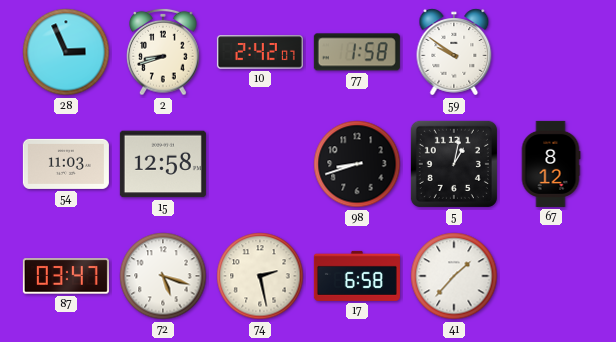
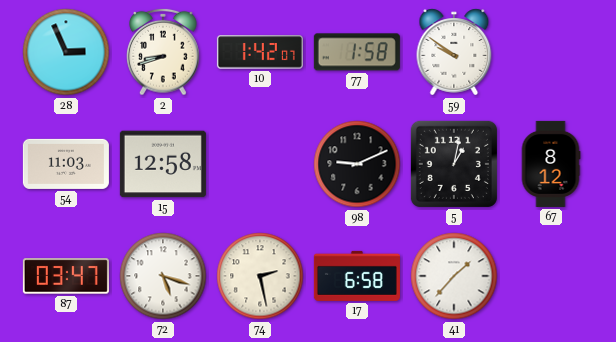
10: 2:42 -> 1:42 (260, 52)
98: 8:42 -> 9:11 (357, 164)
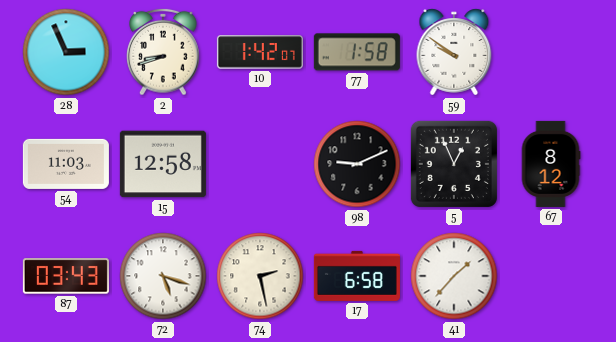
5: 1:02 -> 12:56 (454, 164)
87: 03:47 -> 03:43 (66, 276)
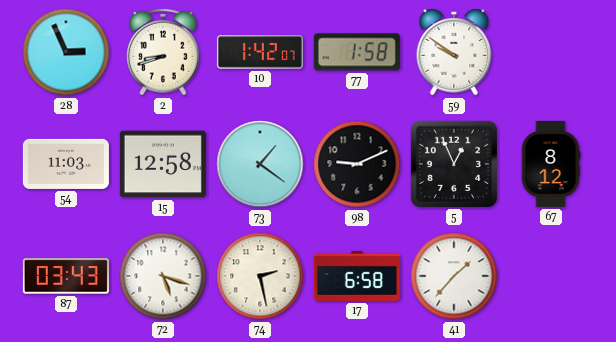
73: none -> 1:21 (260, 164)
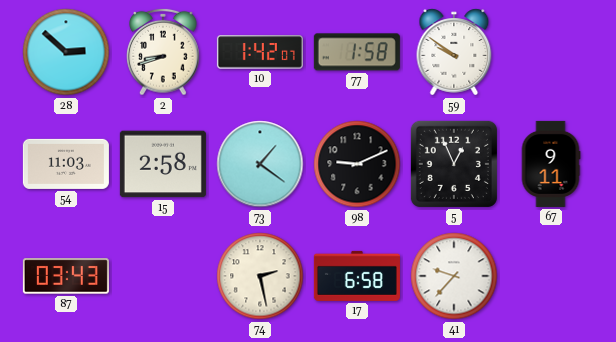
28: 2:56 -> 2:52 (66, 52)
15: 12:58 -> 2:58 (163, 164)
67: 8:12 -> 9:11 (551, 164)
72: 5:18 -> none (163, 276)
41: 1:37 -> 9:37 (454, 276)
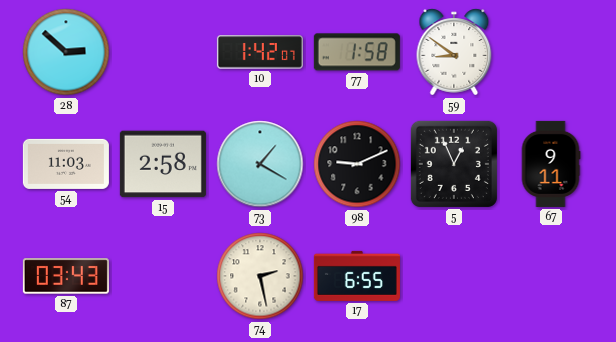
2: 8:42 -> none (163, 52)
59: 9:51 -> 8:51 (454, 52)
73: 1:21 -> 1:20 (260, 164)
17: 6:58 -> 6:55 (357, 276)
41: 9:37 -> none (454, 276)
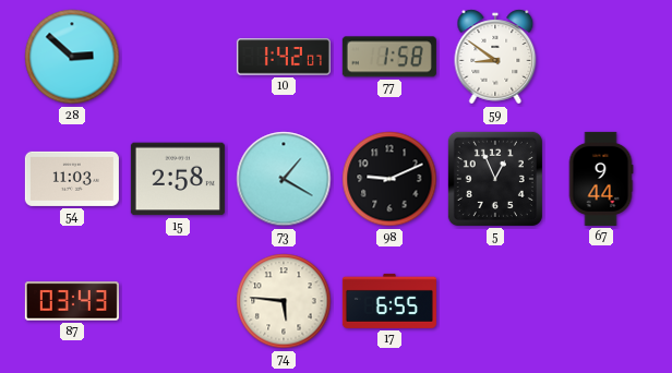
67: 9:11 -> 9:44 (601, 179)
74: 2:28 -> 5:46 (284, 301)
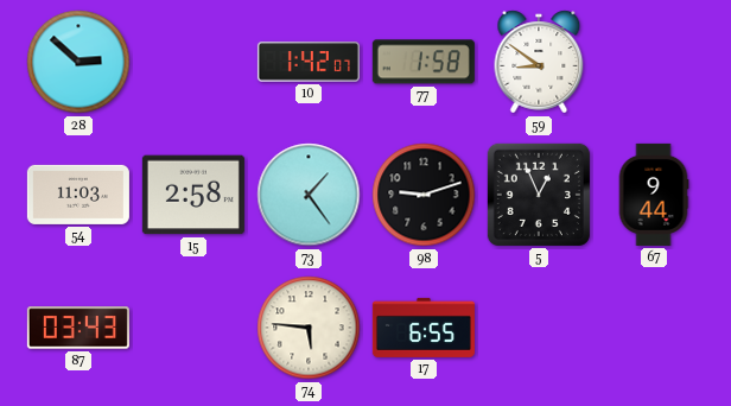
73: 1:20 -> 1:24 (309, 195)
98: 9:11 -> 9:12 (424, 195)
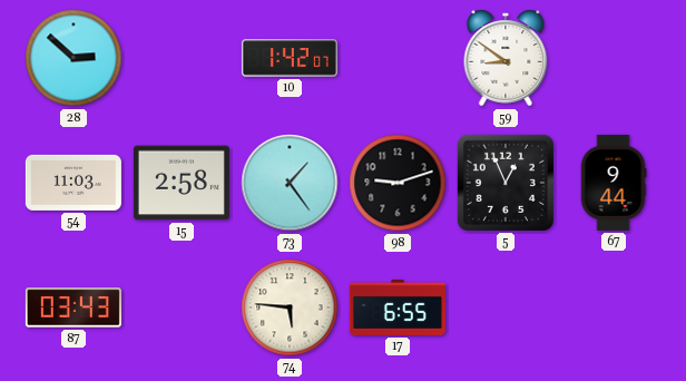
77: 1:58 -> none (424, 62)
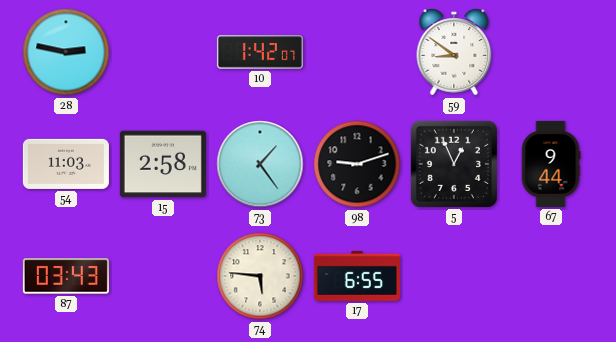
28: 2:52 -> 2:47 (66, 52)
